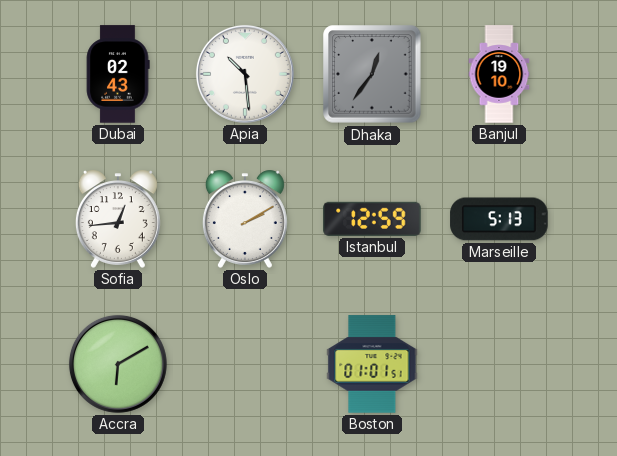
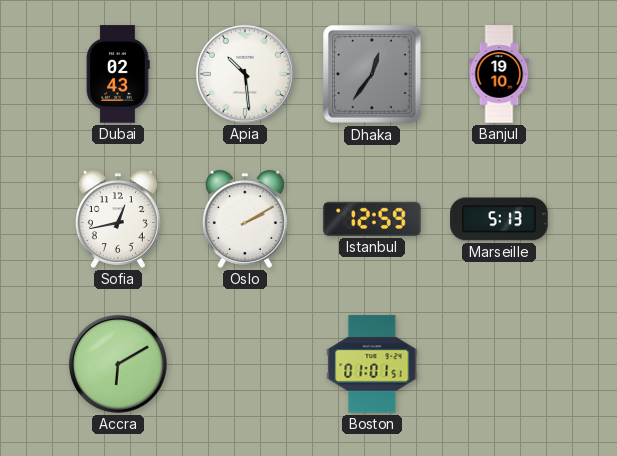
Sofia: 12:44 -> 12:43 (118, 219)
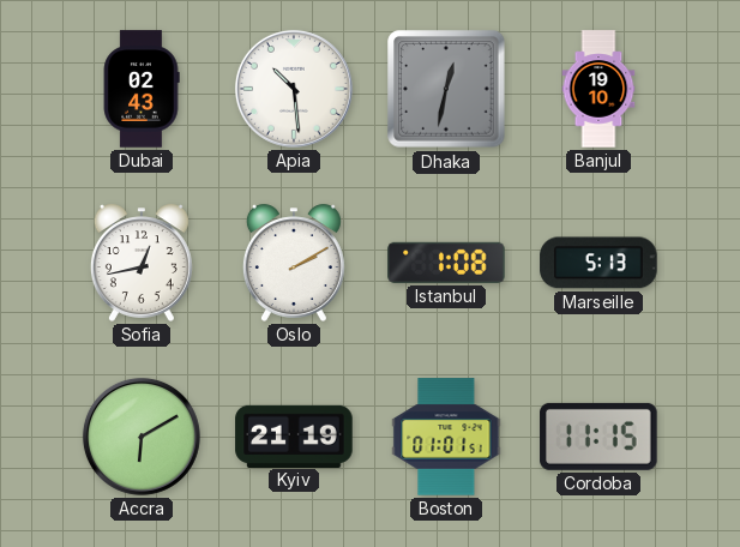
Dhaka: 12:36 -> 12:32 (446, 89)
Istanbul: 12:59 -> 1:08 (446, 263)
Kyiv: none -> 21:19 (294, 435)
Cordoba: none -> 11:15 (598, 437)
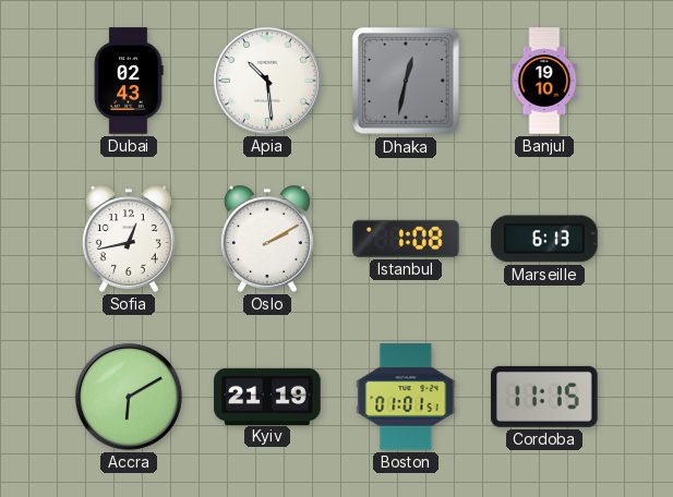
Marseille: 5:13 -> 6:13 (544, 239)
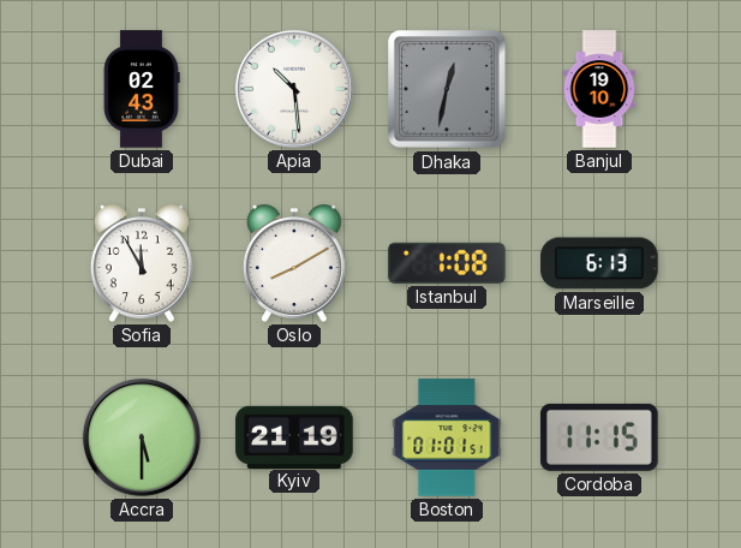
Sofia: 12:43 -> 11:55 (142, 263)
Oslo: 2:10 -> 8:10 (294, 263)
Accra: 6:10 -> 5:30 (142, 437)
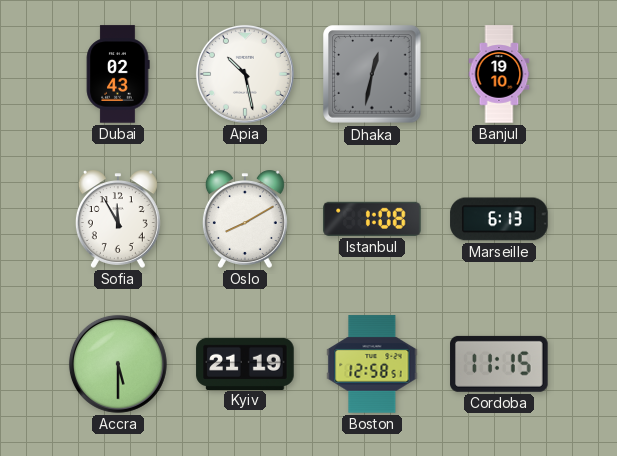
Apia: 10:29 -> 10:28 (245, 74)
Boston: 01:01 -> 12:58 (372, 364)
